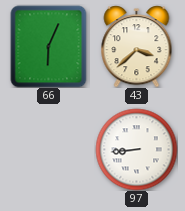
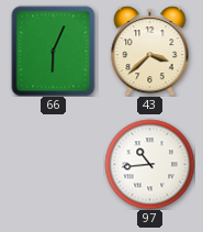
97: 8:44 -> 10:44 (149, 164)
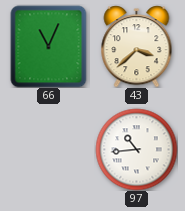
66: 6:04 -> 11:04 (49, 46)
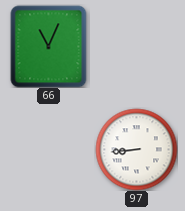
43: 3:38 -> none (137, 46)
97: 10:44 -> 8:44 (136, 149)
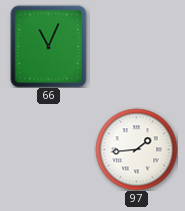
97: 8:44 -> 1:44 (136, 149)
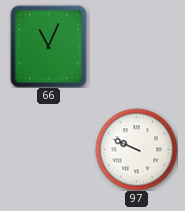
97: 1:44 -> 9:49 (136, 149)
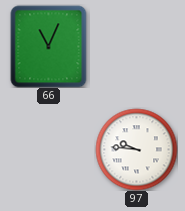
97: 9:49 -> 9:46 (136, 149)
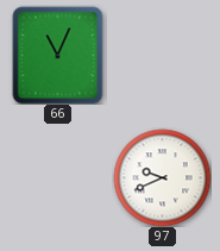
97: 9:46 -> 9:41 (162, 177)
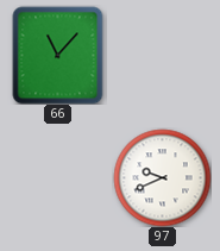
66: 11:04 -> 11:07 (58, 55)
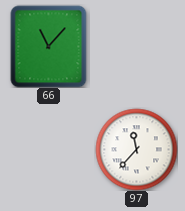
97: 9:41 -> 11:37 (136, 149)
